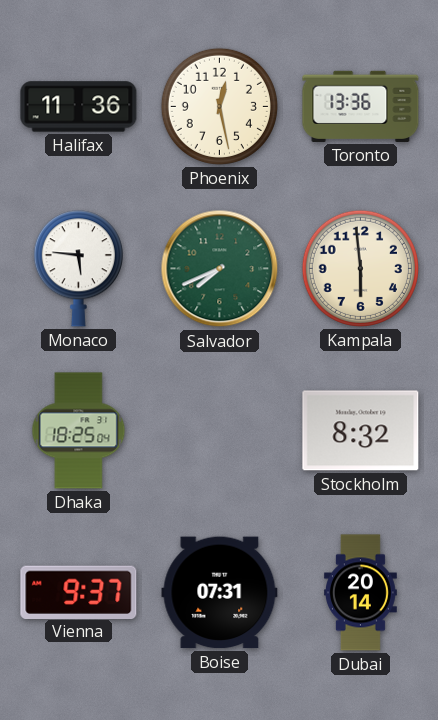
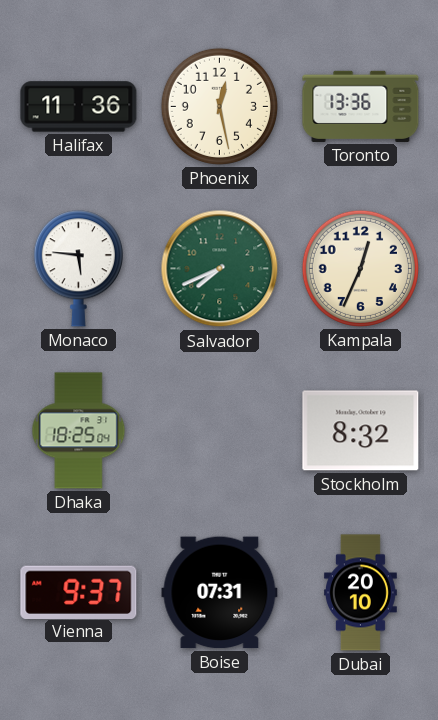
Kampala: 5:59 -> 12:34 (360, 268)
Dubai: 20:14 -> 20:10 (360, 593)
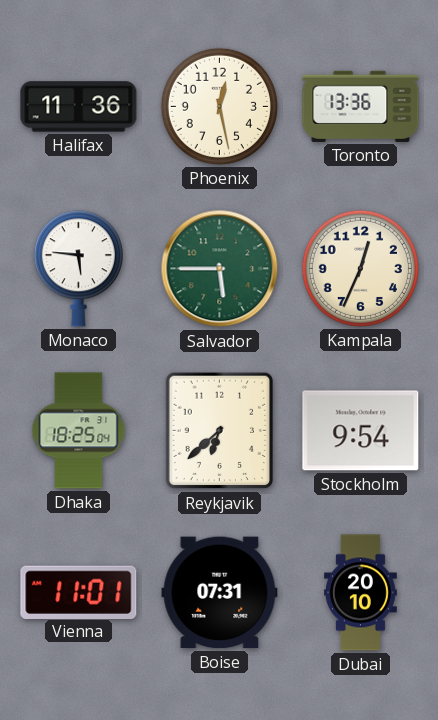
Salvador: 7:41 -> 5:45 (220, 269)
Reykjavik: none -> 6:38 (220, 431)
Stockholm: 8:32 -> 9:54 (361, 431)
Vienna: 9:37 -> 11:01 (79, 592)
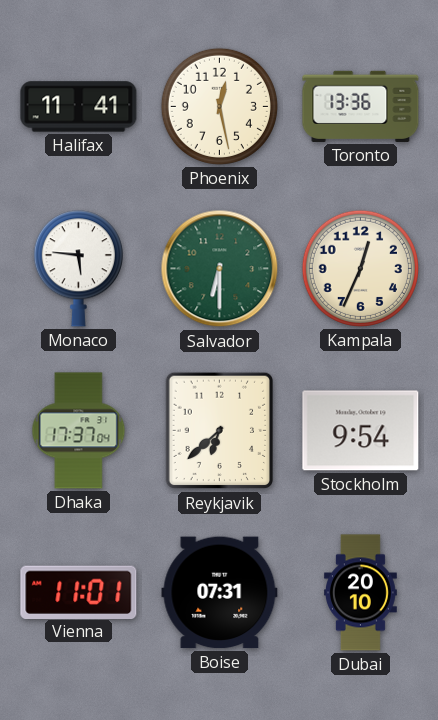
Halifax: 11:36 -> 11:41 (79, 107)
Salvador: 5:45 -> 6:30 (220, 269)
Dhaka: 18:25 -> 17:37 (79, 431)
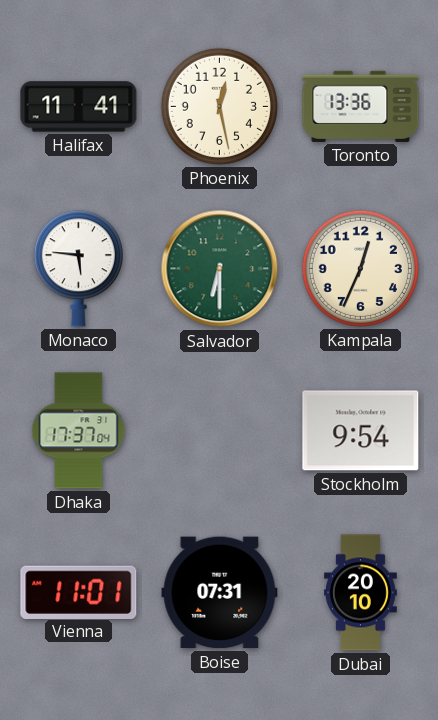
Reykjavik: 6:38 -> none (220, 431)
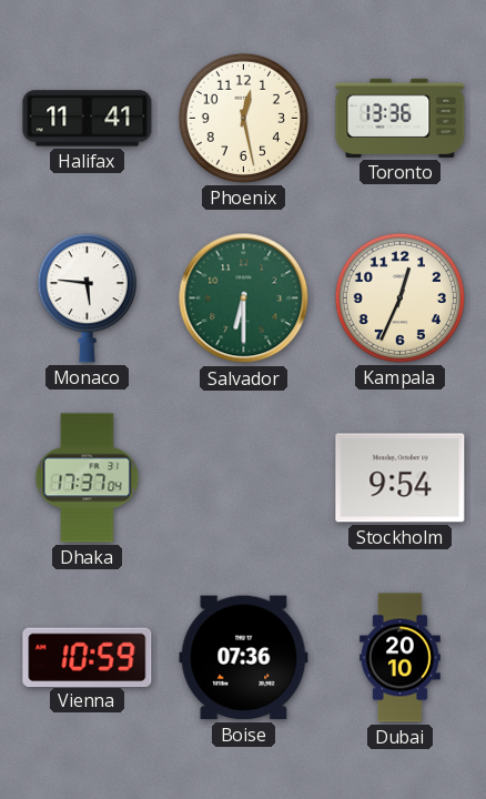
Vienna: 11:01 -> 10:59 (88, 657)
Boise: 07:31 -> 07:36 (244, 658)
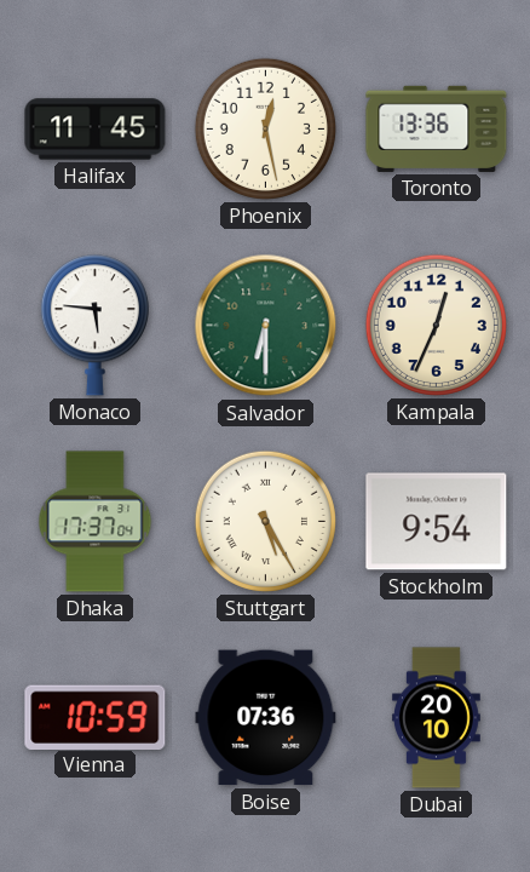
Halifax: 11:41 -> 11:45 (96, 130)
Stuttgart: none -> 5:25 (265, 521)
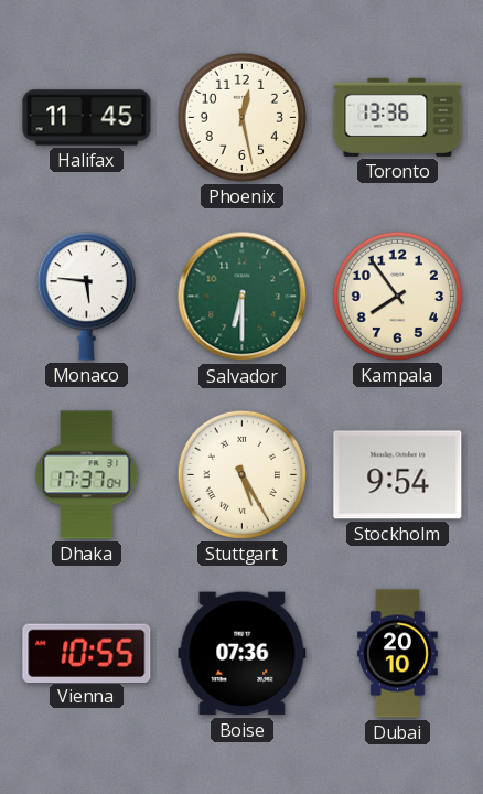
Kampala: 12:34 -> 7:54 (397, 296)
Vienna: 10:59 -> 10:55 (87, 653)
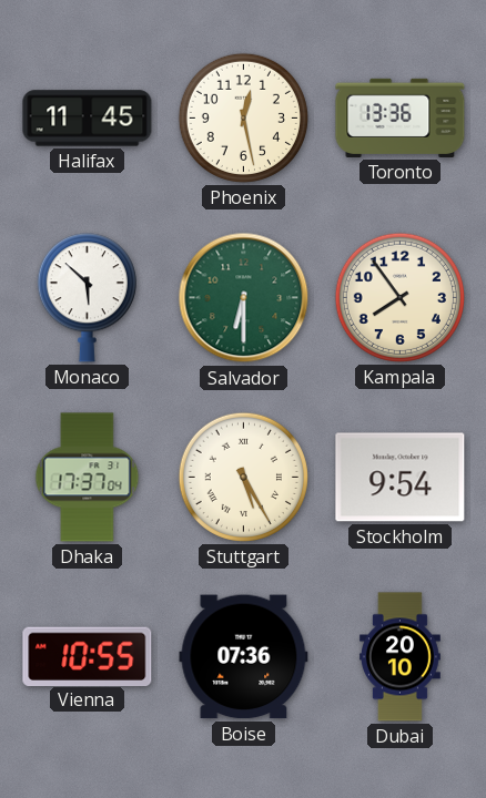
Monaco: 5:46 -> 5:52 (87, 298)
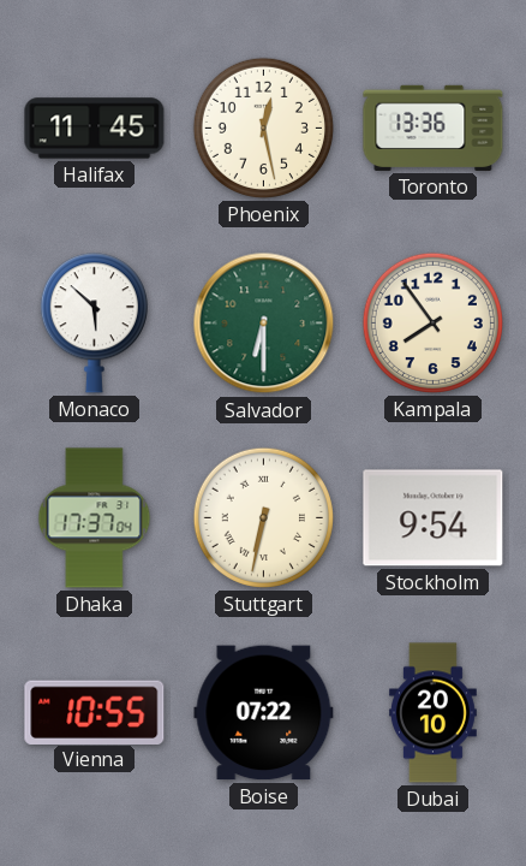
Stuttgart: 5:25 -> 6:32 (263, 517)
Boise: 07:36 -> 07:22 (264, 713)
